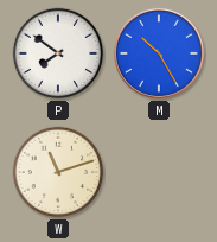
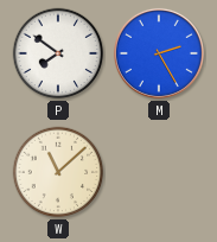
M: 10:25 -> 2:25 (159, 53)
W: 11:12 -> 11:08 (58, 172)
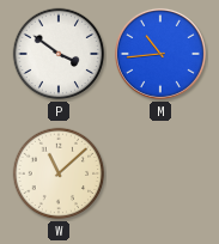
P: 7:51 -> 3:51 (59, 54)
M: 2:25 -> 10:44 (160, 54)
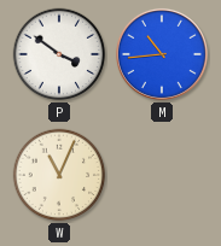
W: 11:08 -> 11:04 (59, 175)
